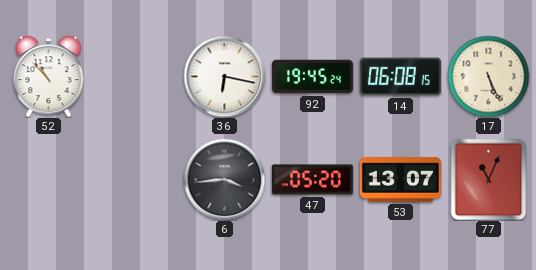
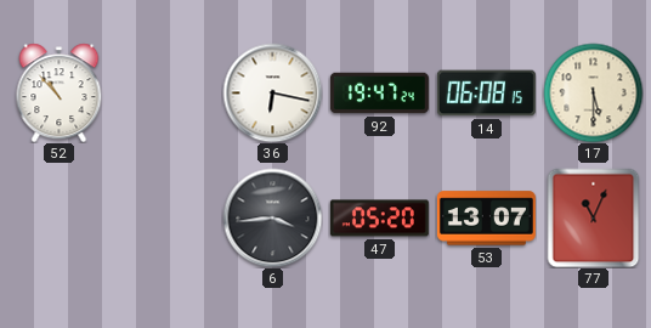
92: 19:45 -> 19:47 (379, 94)
17: 5:26 -> 5:30 (593, 92)
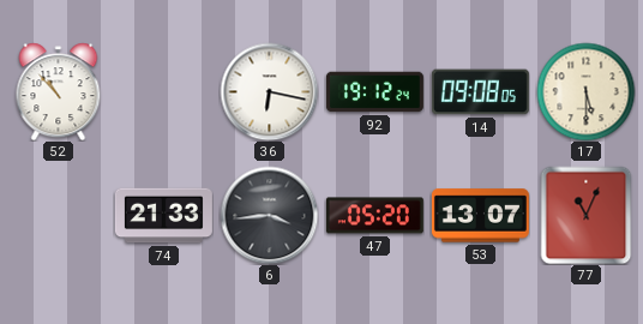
92: 19:47 -> 19:12 (374, 92)
14: 06:08 -> 09:08 (480, 92)
74: none -> 21:33 (163, 216)
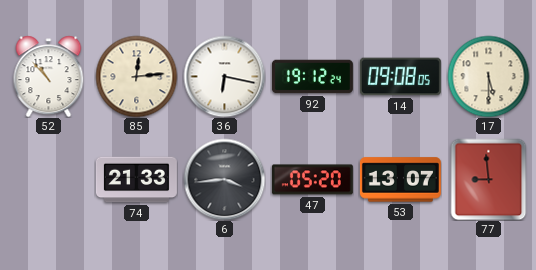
85: none -> 12:14 (136, 76)
77: 11:04 -> 8:59 (489, 179)
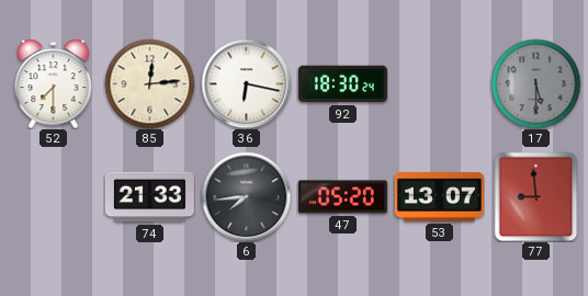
52: 10:53 -> 7:30 (54, 83)
92: 19:12 -> 18:30 (342, 84)
14: 09:08 -> none (400, 77)
17 dial: cream -> grey (535, 83)
6: 3:44 -> 7:44 (246, 196)
